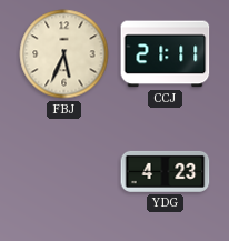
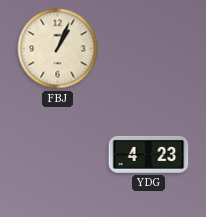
FBJ: 5:34 -> 1:04 (58, 49)
CCJ: 21:11 -> none (166, 54)
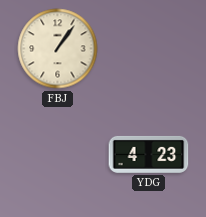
FBJ: 1:04 -> 1:06 (58, 49)
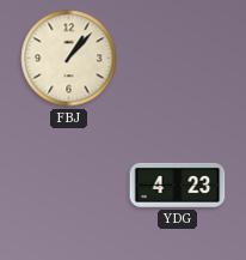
FBJ: 1:06 -> 1:07 (69, 59)
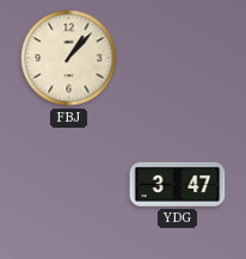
YDG: 4:23 -> 3:47 (178, 184)
